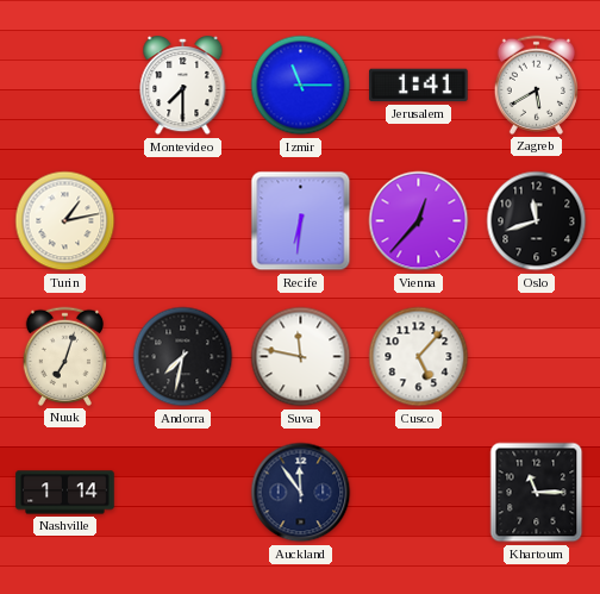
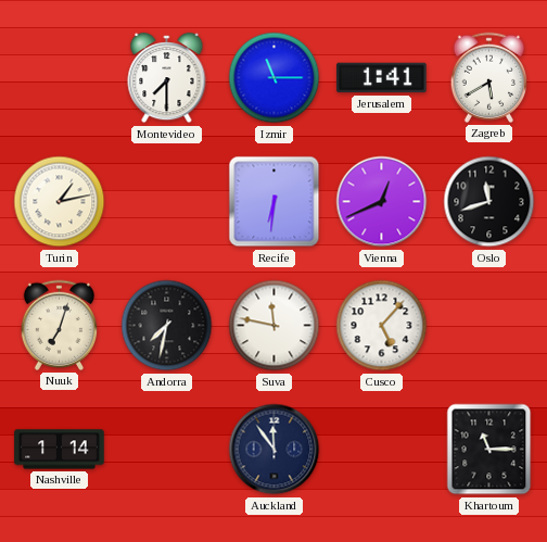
Vienna: 12:37 -> 12:41 (382, 202)
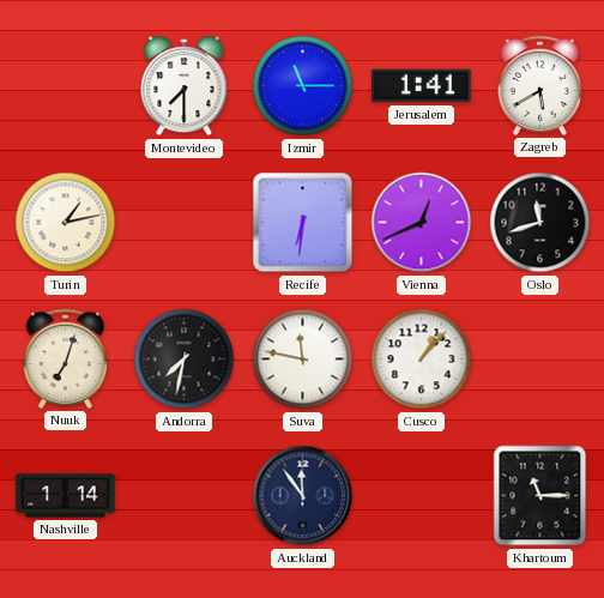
Cusco: 5:07 -> 1:07 (422, 360)
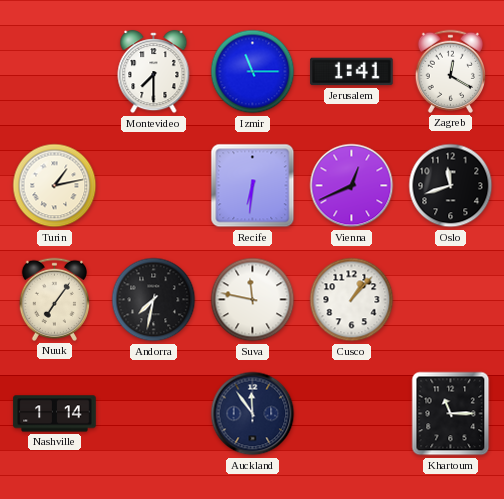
Zagreb: 5:40 -> 12:20 (450, 71)
Nuuk: 7:03 -> 7:06 (54, 299)
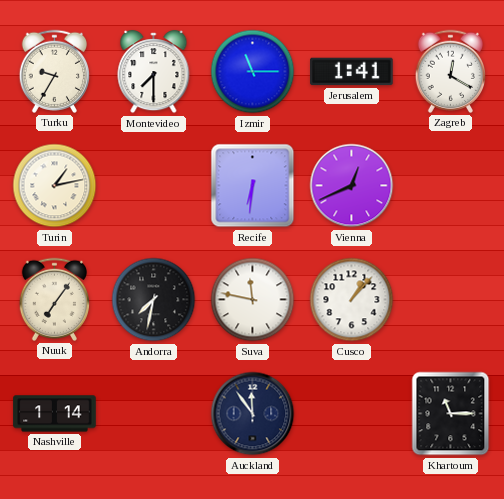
Turku: none -> 9:35 (54, 71)
Oslo: 11:42 -> none (451, 186)
